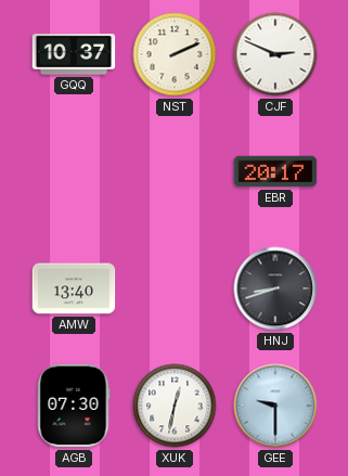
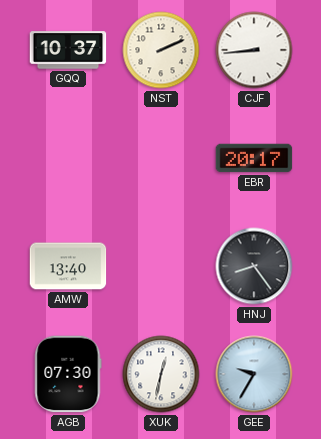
CJF: 2:49 -> 8:44 (254, 50)
HNJ: 8:42 -> 8:24 (254, 266)
GEE: 9:30 -> 9:35 (254, 374)
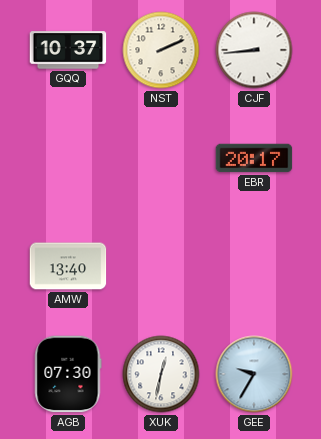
HNJ: 8:24 -> none (254, 266)
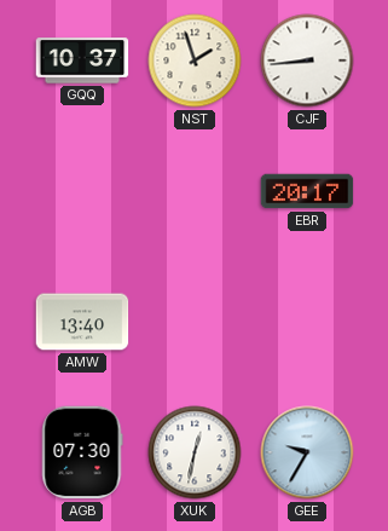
NST: 2:11 -> 1:57 (195, 60)
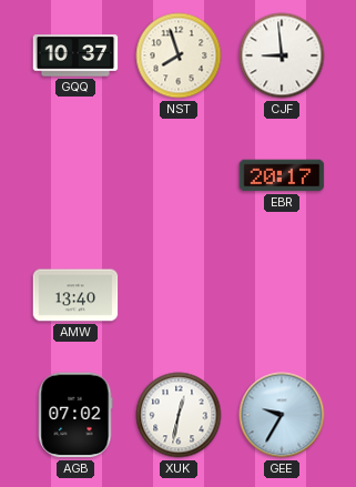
NST: 1:57 -> 7:57 (179, 55)
CJF: 8:44 -> 8:59 (282, 55)
AGB: 07:30 -> 07:02 (75, 415)
